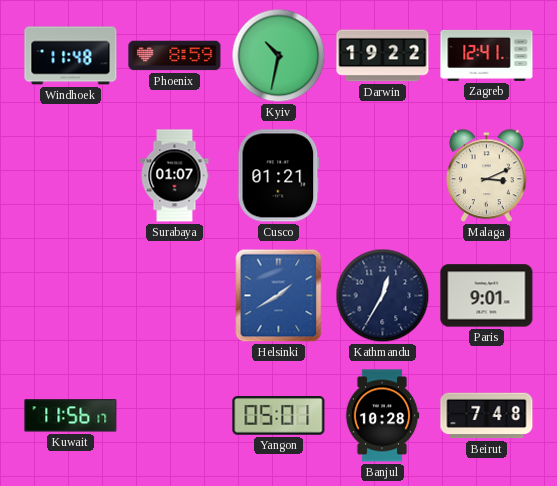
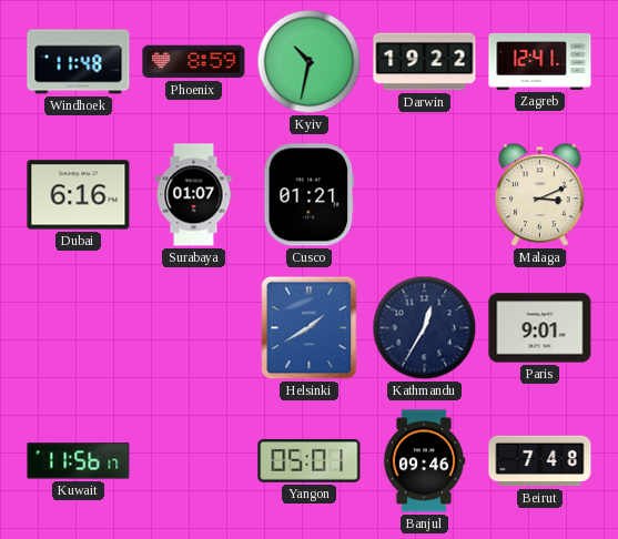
Dubai: none -> 6:16 (79, 195)
Banjul: 10:28 -> 09:46 (424, 461)
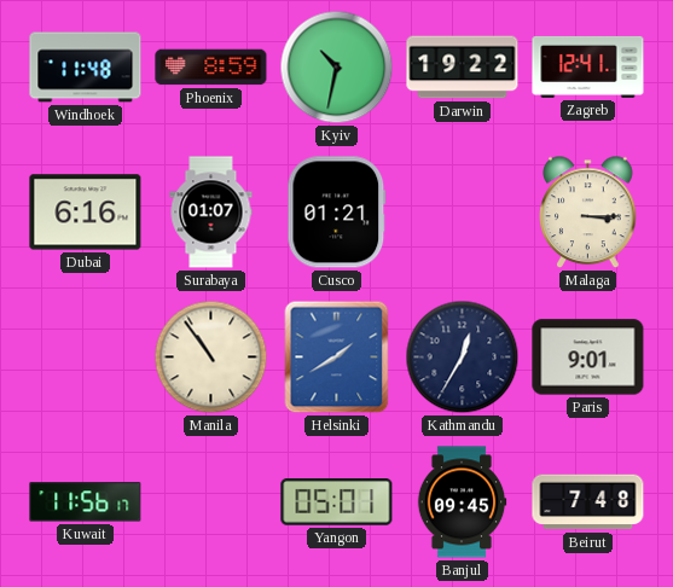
Malaga: 3:11 -> 3:15 (588, 213)
Manila: none -> 10:54 (211, 358)
Banjul: 09:46 -> 09:45 (462, 502)
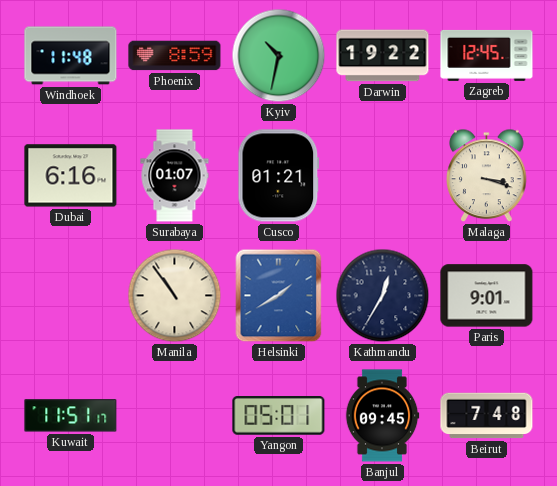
Zagreb: 12:41 -> 12:45 (487, 55)
Malaga: 3:15 -> 3:18 (487, 176)
Kuwait: 11:56 -> 11:51 (71, 416)
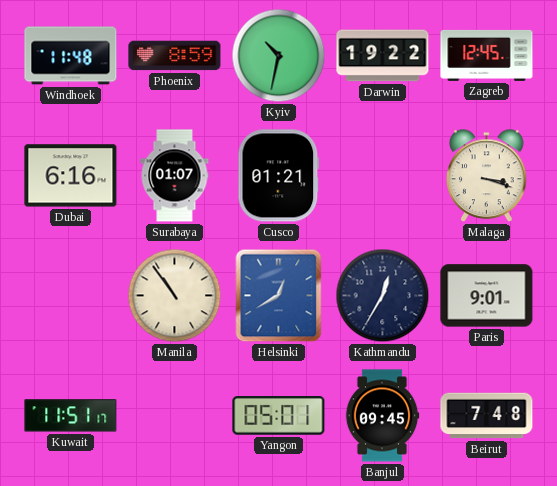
Helsinki: 1:40 -> 12:40 (279, 296)
